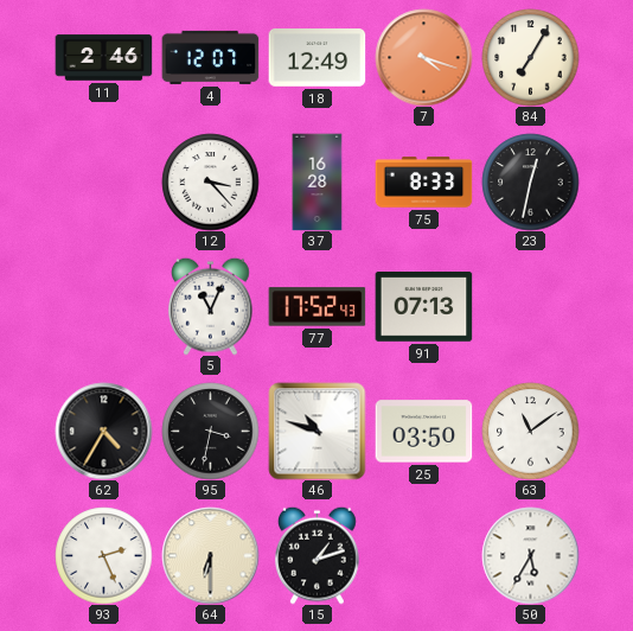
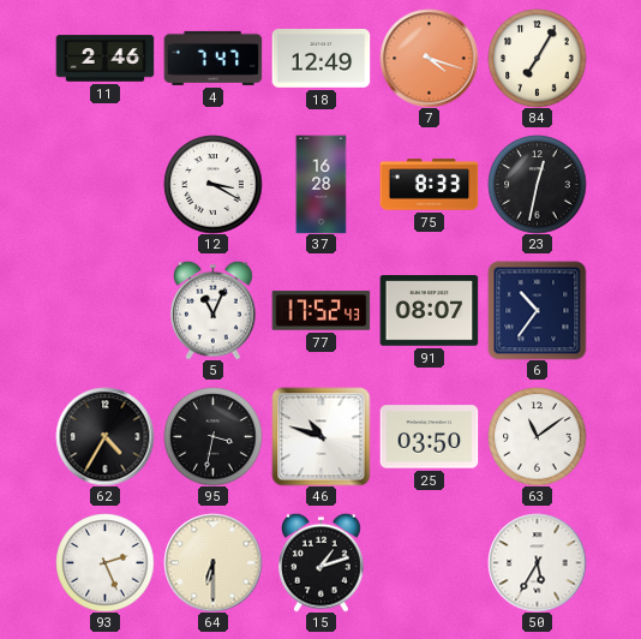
4: 12:07 -> 7:47 (212, 58)
12: 3:23 -> 3:20 (212, 184)
91: 07:13 -> 08:07 (429, 311)
6: none -> 10:36 (537, 310)
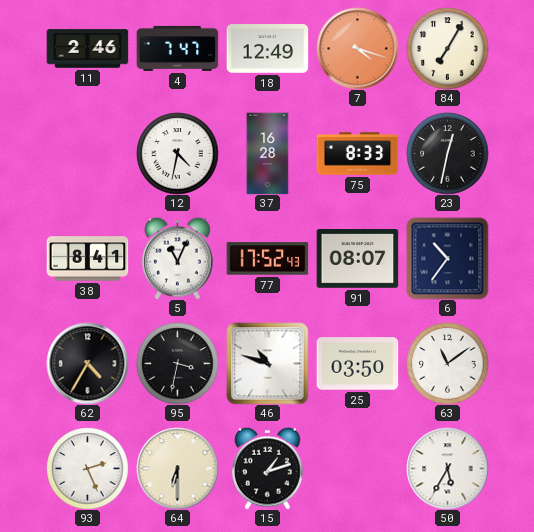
12: 3:20 -> 4:32 (177, 153)
38: none -> 8:41 (87, 259)
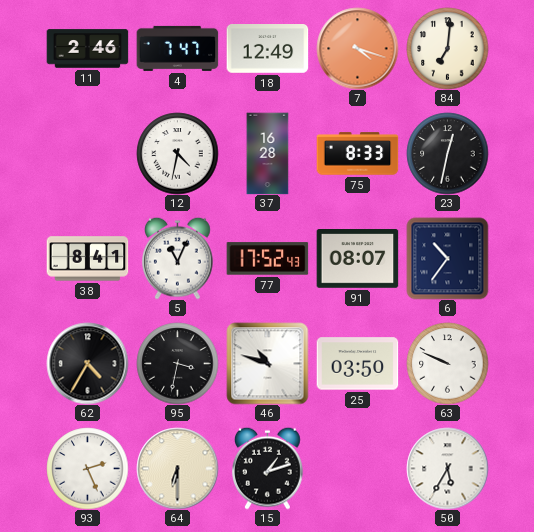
84: 7:05 -> 7:01 (447, 48)
63: 11:09 -> 9:49 (447, 363)
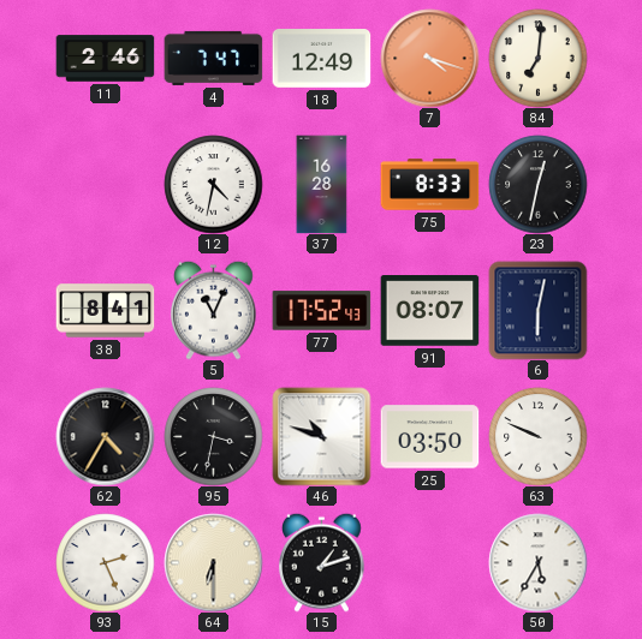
6: 10:36 -> 6:02 (537, 310)
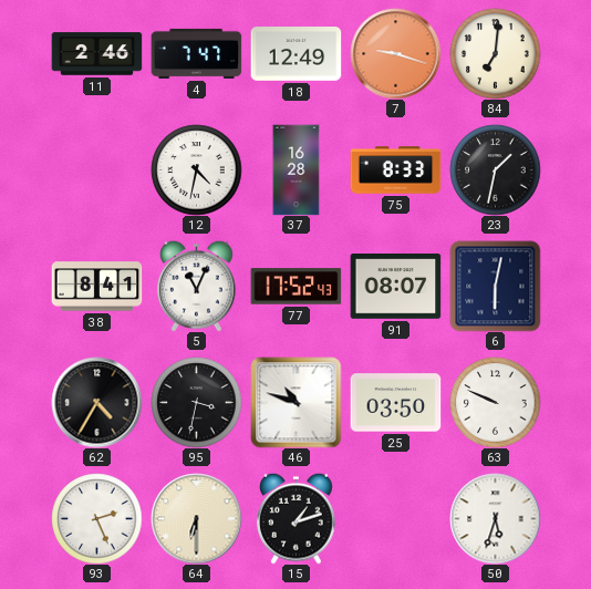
7: 4:18 -> 9:18 (395, 53)
23: 12:32 -> 1:32 (495, 169)
50: 5:35 -> 5:33 (495, 518)
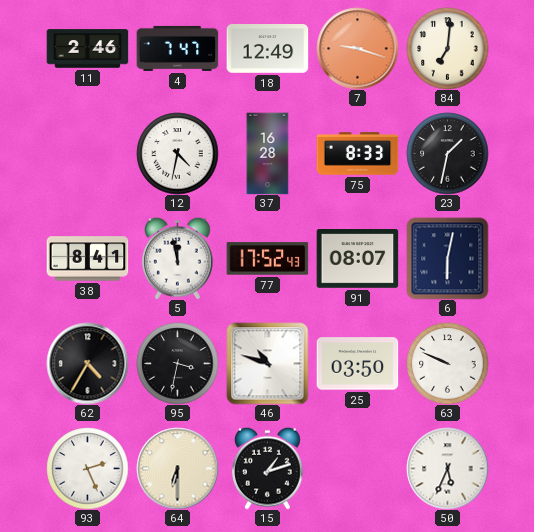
5: 11:04 -> 11:58 (178, 258)
50: 5:33 -> 5:34 (447, 468)
